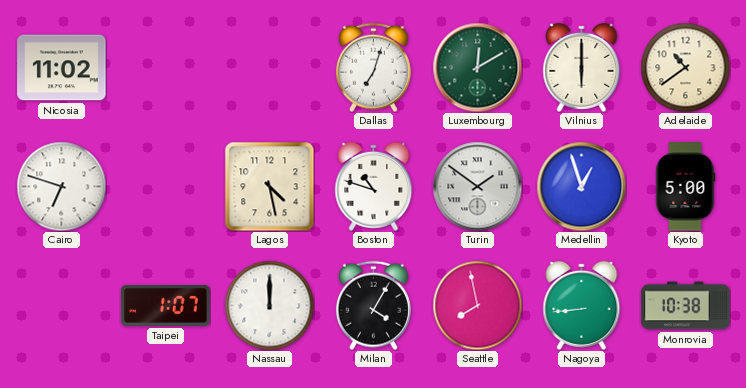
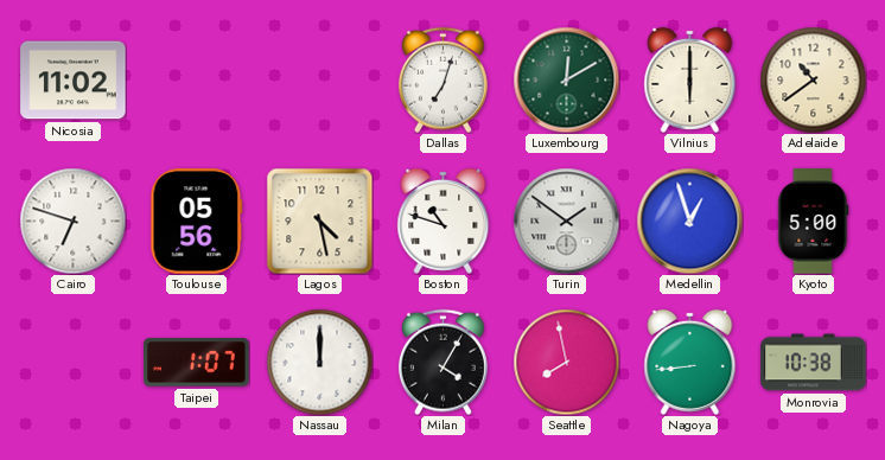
Toulouse: none -> 05:56 (197, 222)
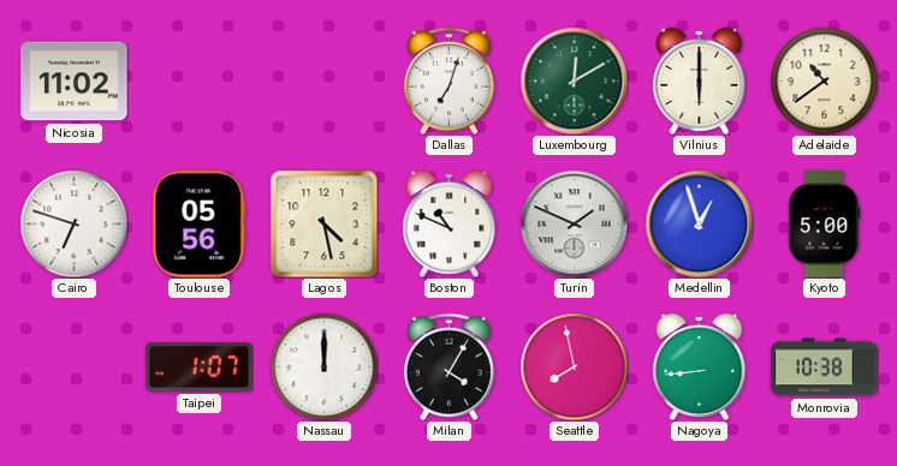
Boston: 10:48 -> 10:49 (450, 223)
Turin: 1:51 -> 1:49 (574, 223)
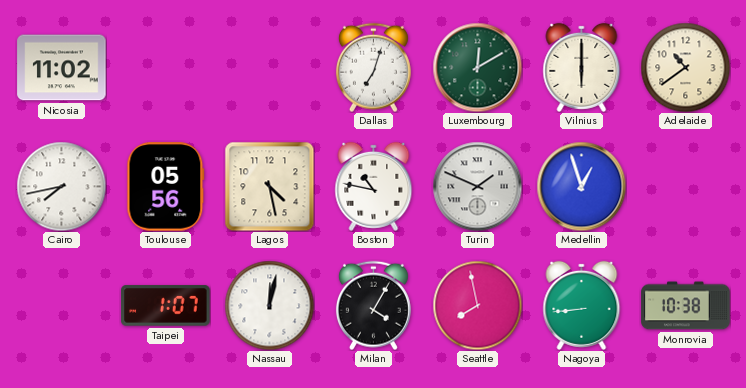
Cairo: 6:48 -> 7:43 (61, 186)
Boston: 10:49 -> 10:47 (374, 186)
Kyoto: 5:00 -> none (824, 225)
Nassau: 12:00 -> 12:02 (269, 305)
